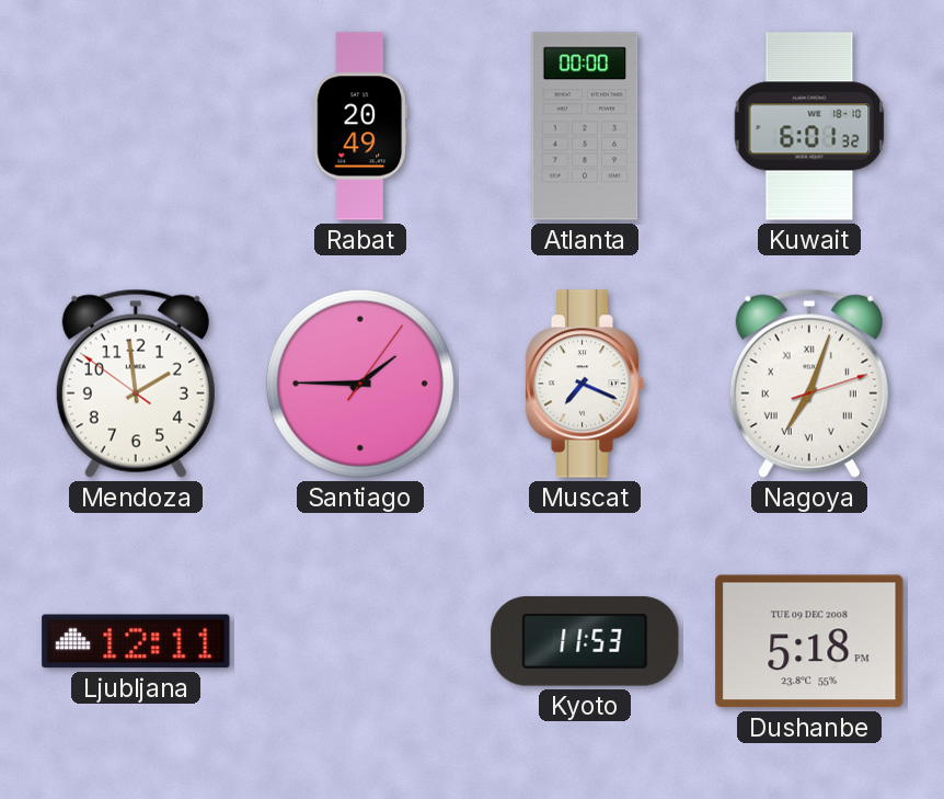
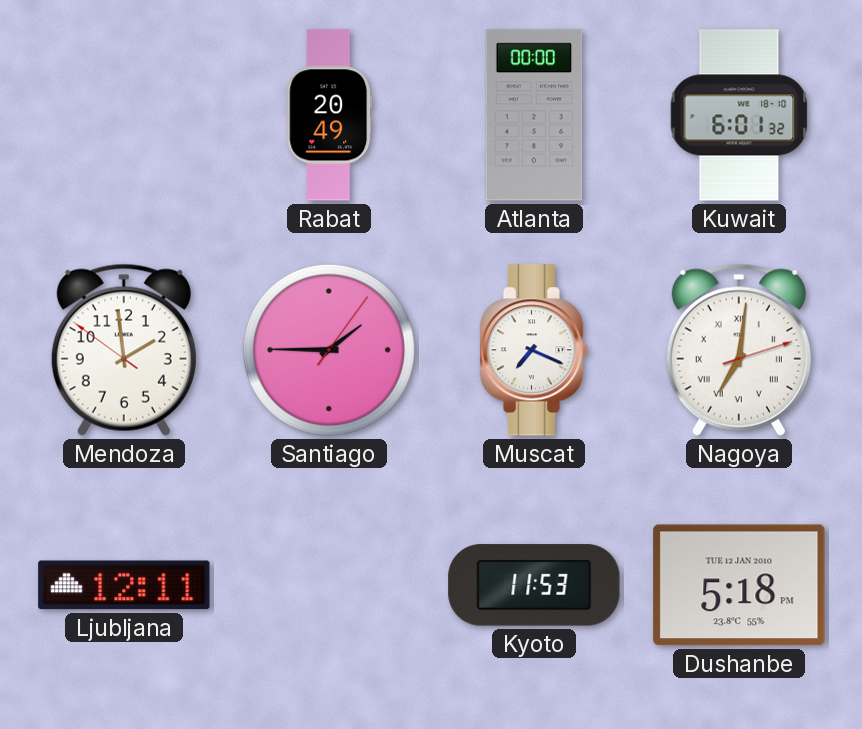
Nagoya: 7:03 -> 7:01 (739, 350)
Dushanbe date: TUE 09 DEC 2008 -> TUE 12 JAN 2010 (739, 585)
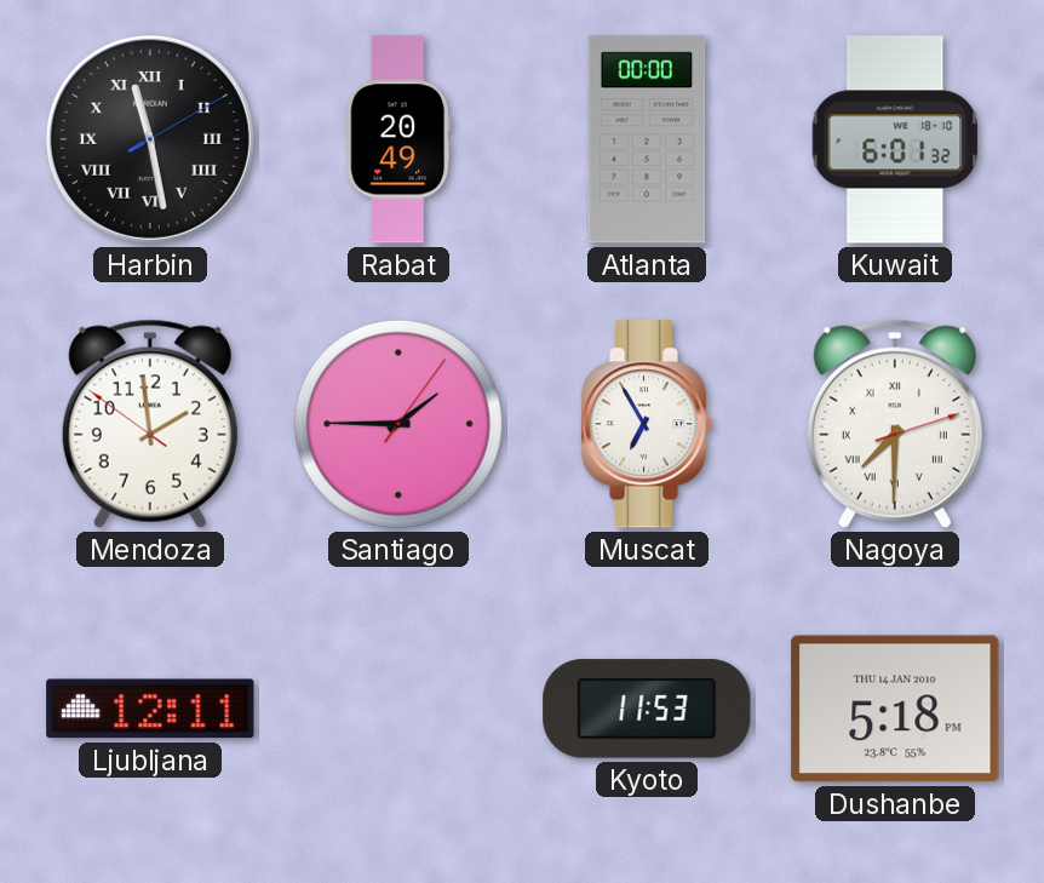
Harbin: none -> 11:28 (150, 139)
Muscat: 7:19 -> 6:55 (647, 424)
Nagoya: 7:01 -> 7:30 (895, 424)
Dushanbe date: TUE 12 JAN 2010 -> THU 14 JAN 2010 (895, 709)
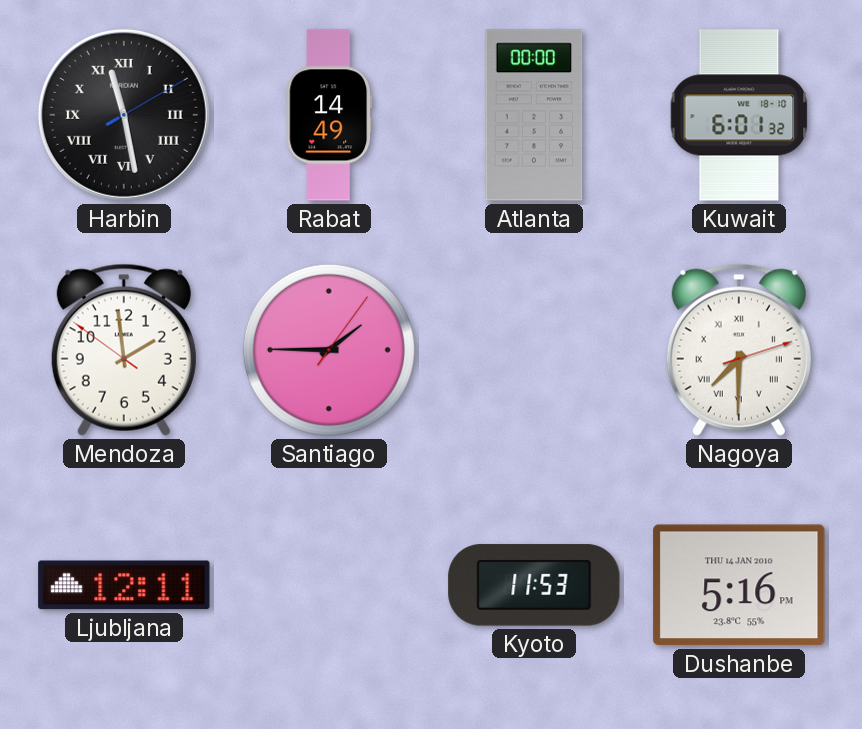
Rabat: 20:49 -> 14:49 (329, 115)
Muscat: 6:55 -> none (647, 424)
Dushanbe: 5:18 -> 5:16 (739, 585)
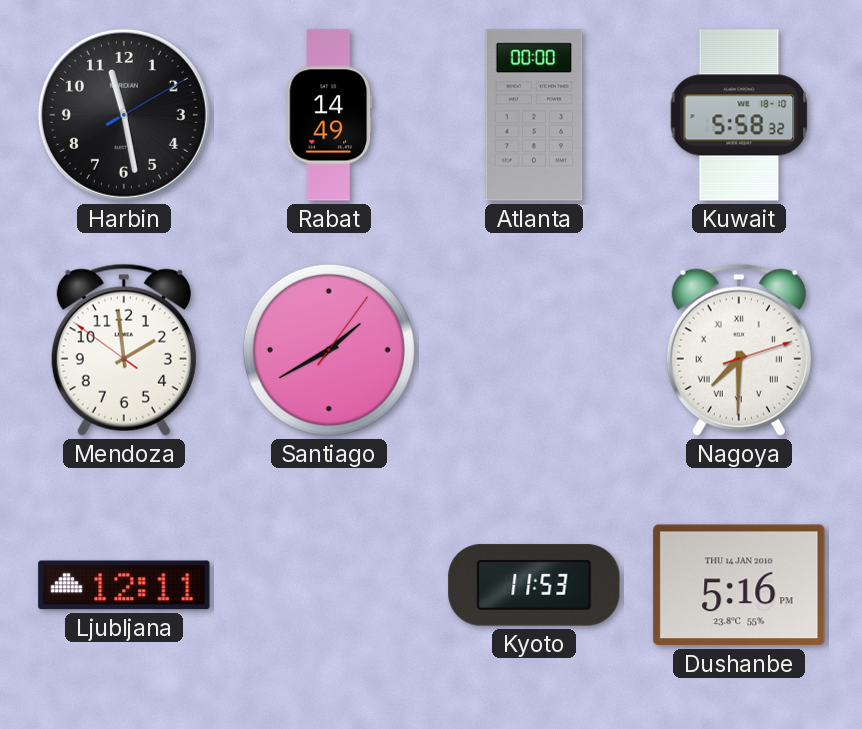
Harbin numerals: Roman -> Arabic (124, 115)
Kuwait: 6:01 -> 5:58 (739, 115)
Santiago: 1:45 -> 1:40 (329, 350)
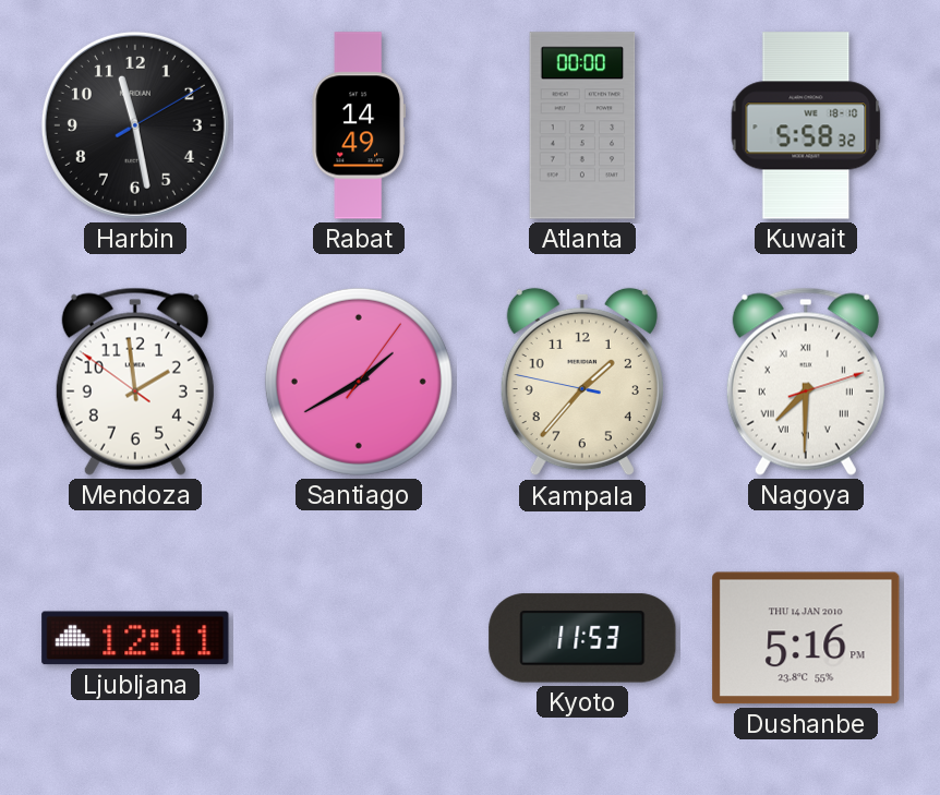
Kampala: none -> 1:36 (582, 382)
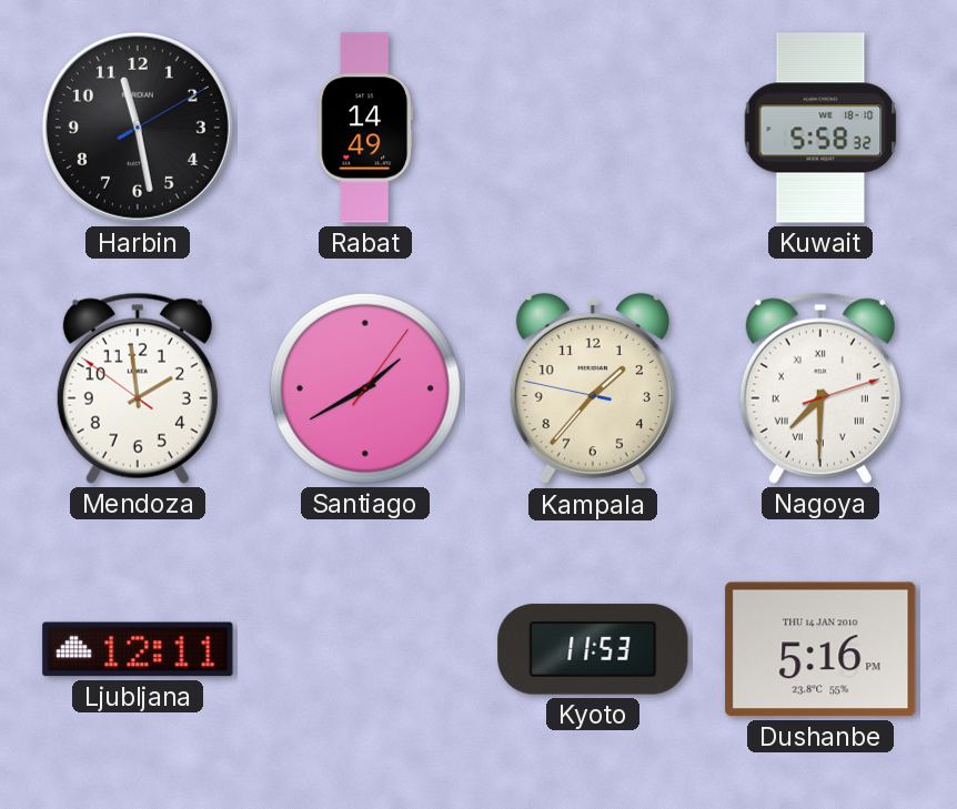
Atlanta: 00:00 -> none (582, 125)
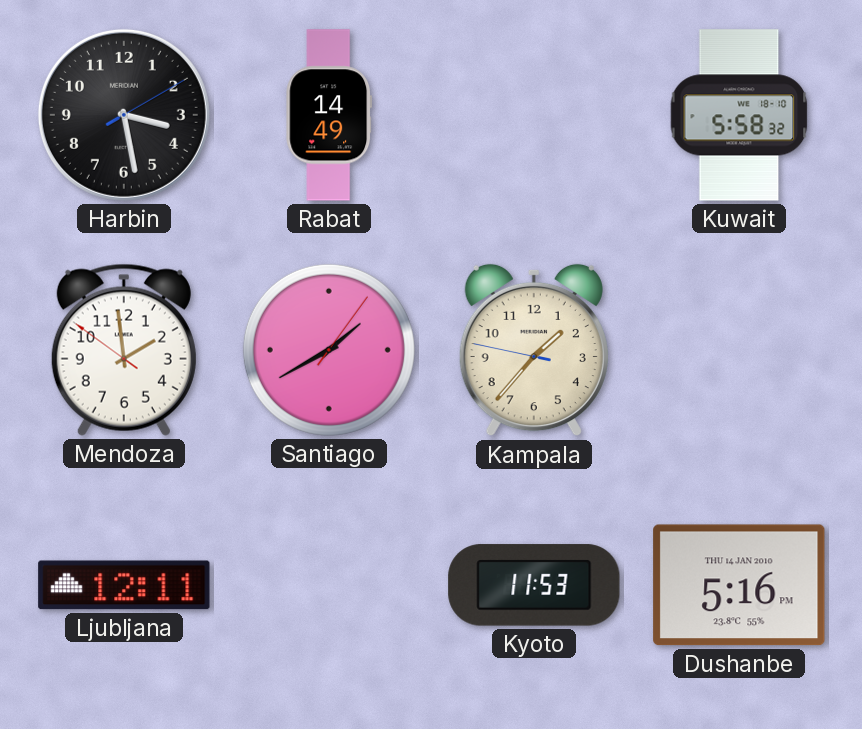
Harbin: 11:28 -> 3:28 (124, 115)
Nagoya: 7:30 -> none (820, 388)
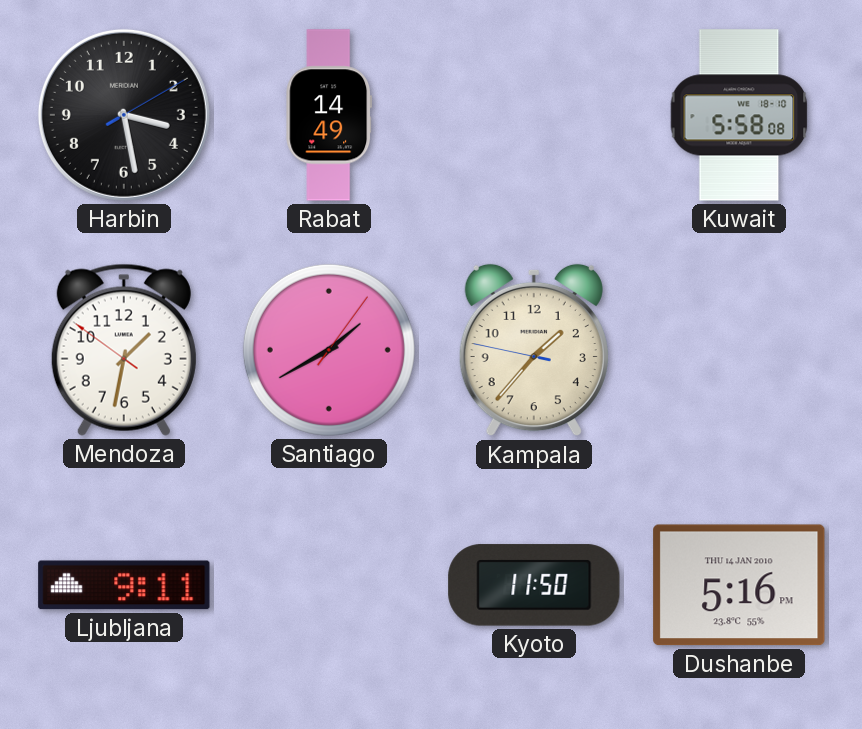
Kuwait: 5:58:32 -> 5:58:08 (739, 115)
Mendoza: 1:58 -> 1:31 (124, 350)
Ljubljana: 12:11 -> 9:11 (124, 585)
Kyoto: 11:53 -> 11:50 (534, 585)
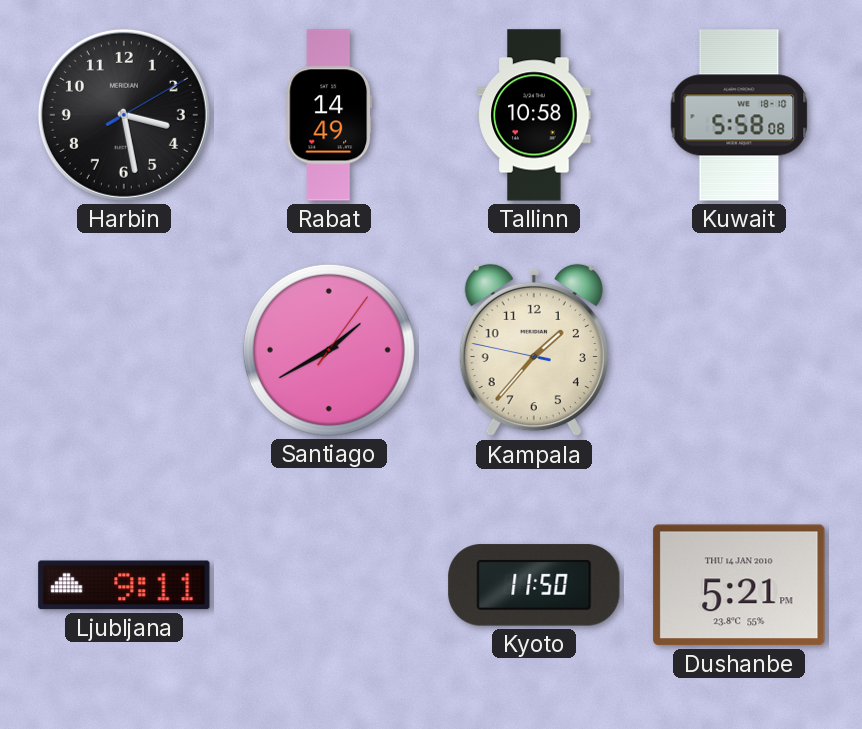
Tallinn: none -> 10:58 (534, 115)
Mendoza: 1:31 -> none (124, 350)
Dushanbe: 5:16 -> 5:21 (739, 585)
